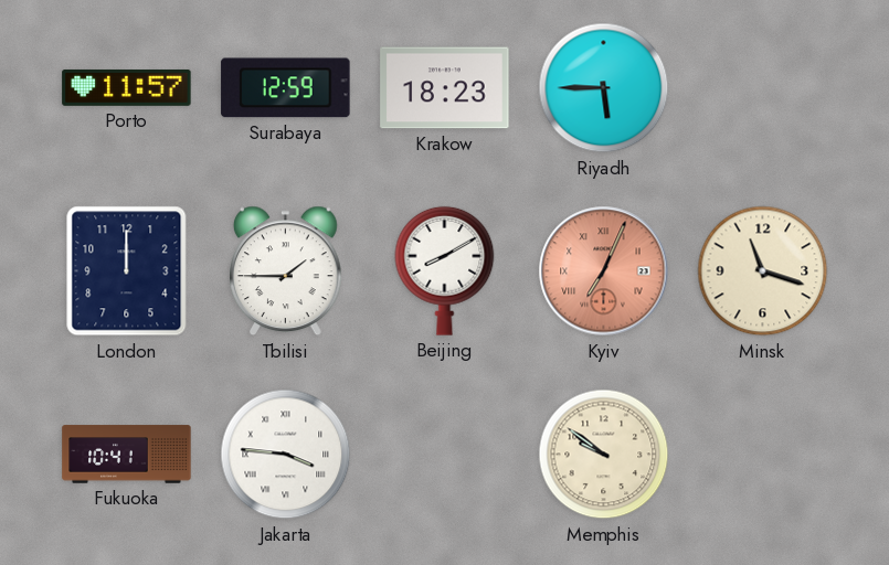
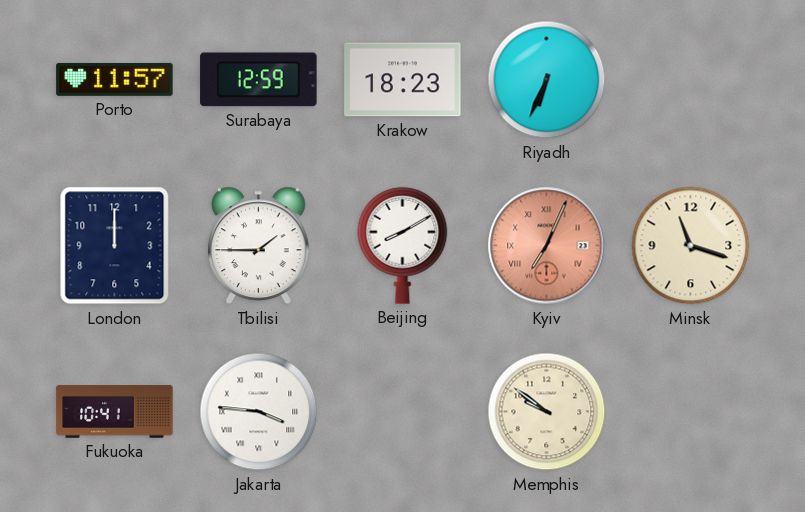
Riyadh: 5:45 -> 6:34 (547, 80)
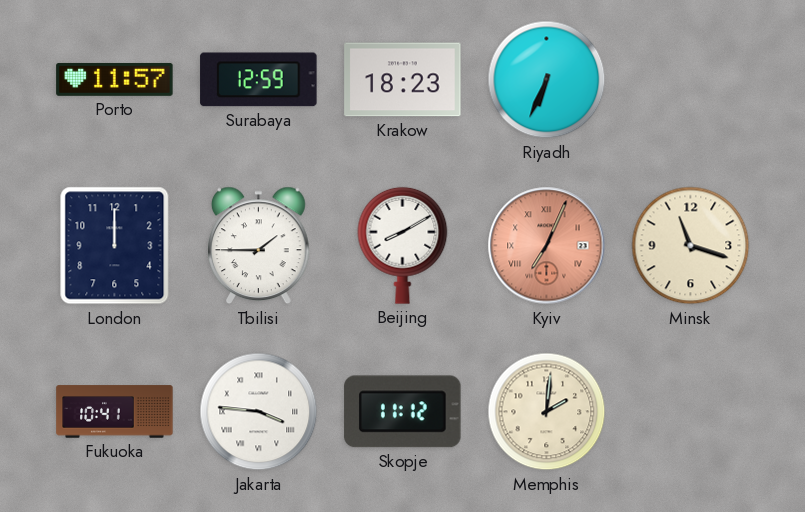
Skopje: none -> 11:12 (403, 412)
Memphis: 9:51 -> 2:01 (547, 412)
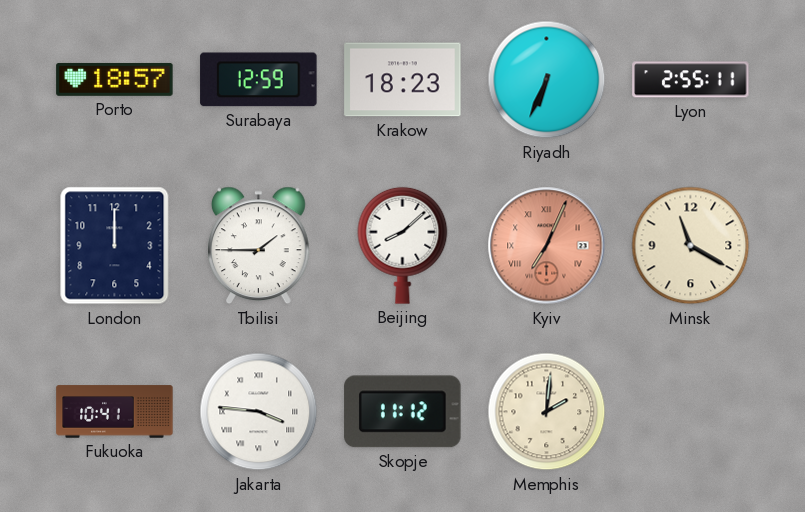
Porto: 11:57 -> 18:57 (115, 79)
Lyon: none -> 2:55 (691, 80)
Beijing: 8:10 -> 8:08 (403, 245)
Minsk: 11:18 -> 11:20 (691, 246)
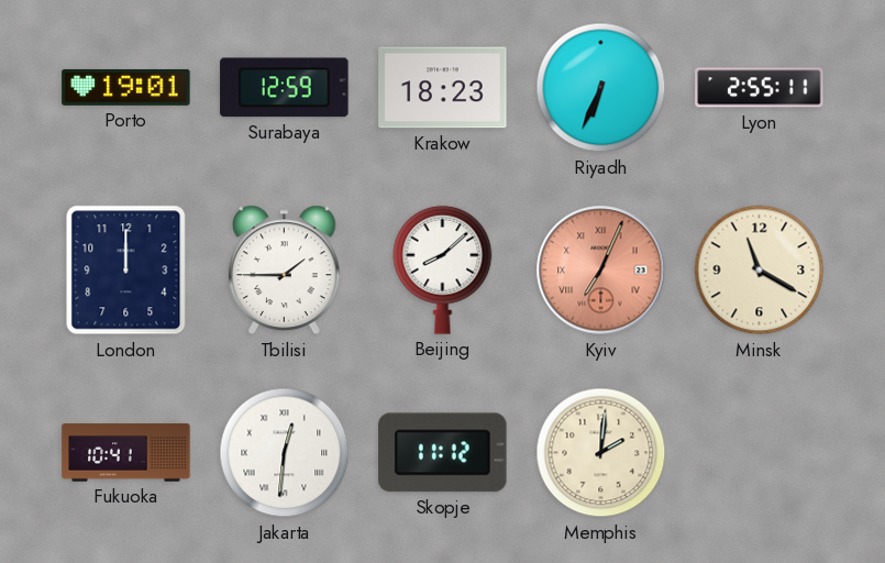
Porto: 18:57 -> 19:01 (126, 87)
Jakarta: 3:46 -> 12:31 (285, 453)
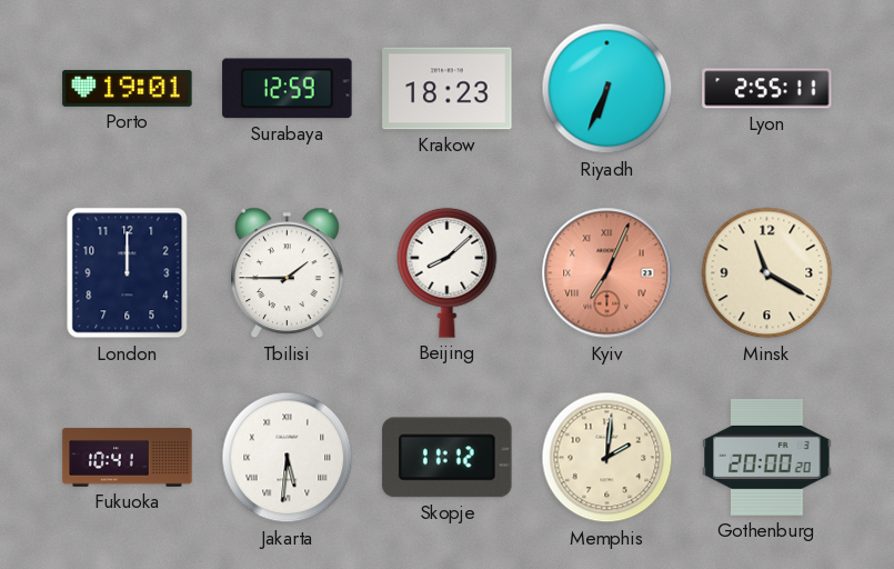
Jakarta: 12:31 -> 5:31 (288, 458)
Gothenburg: none -> 20:00 (767, 457)
